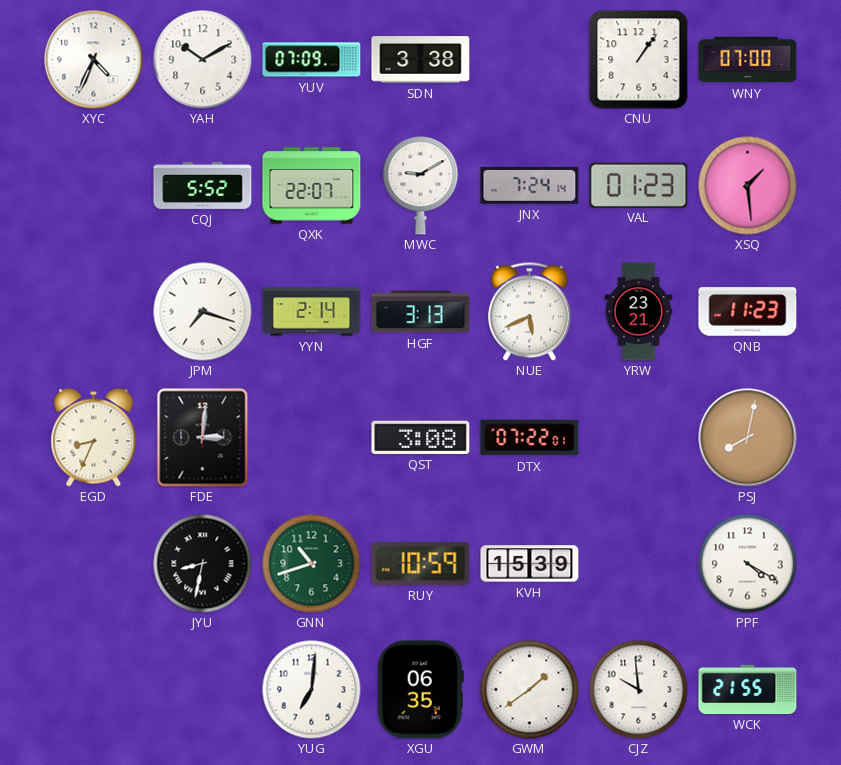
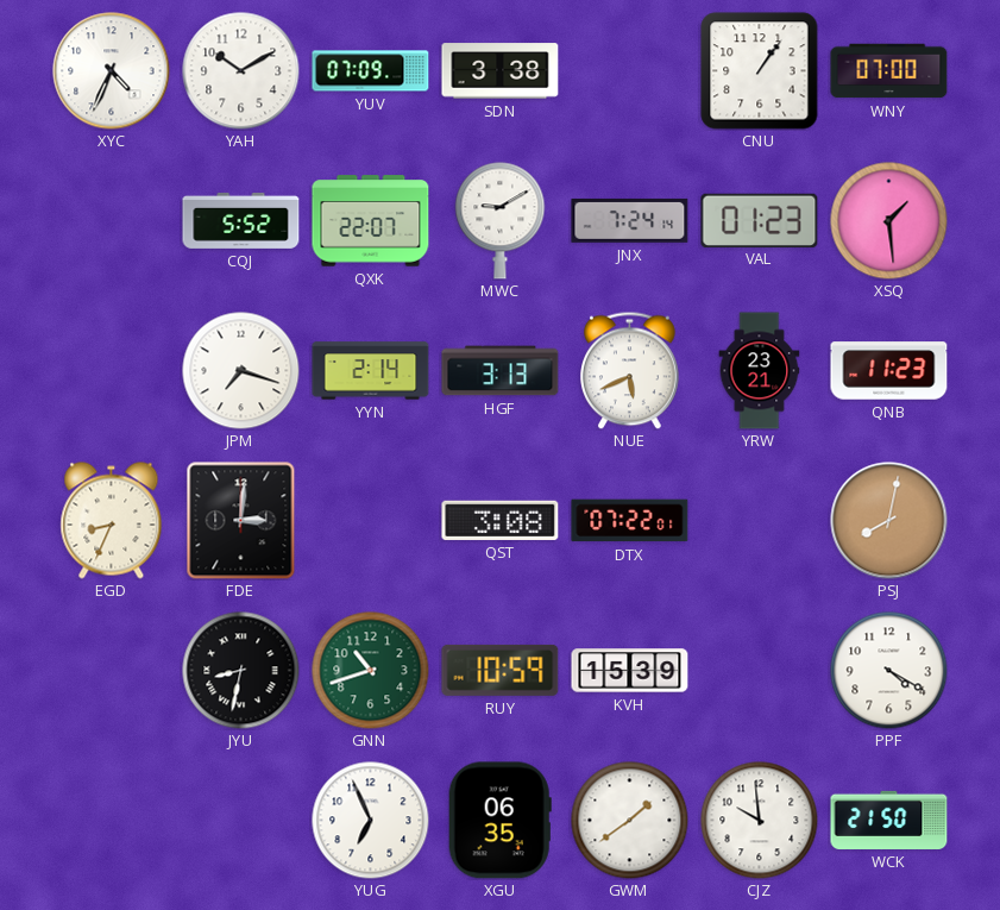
YUG: 7:01 -> 6:56 (371, 821)
WCK: 21:55 -> 21:50 (889, 820)
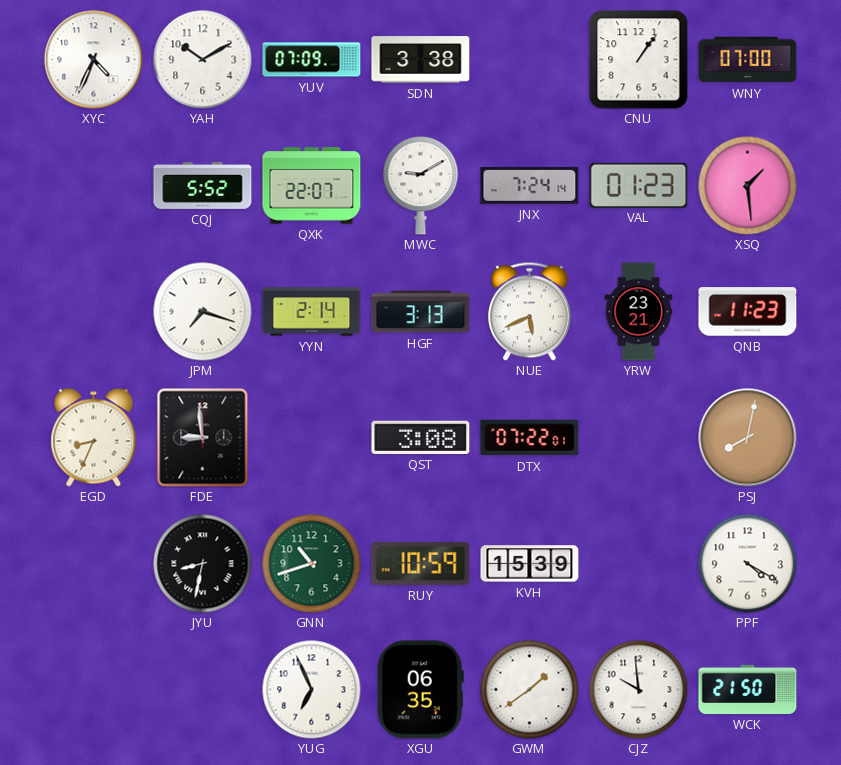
FDE: 3:01 -> 8:59 (203, 438)
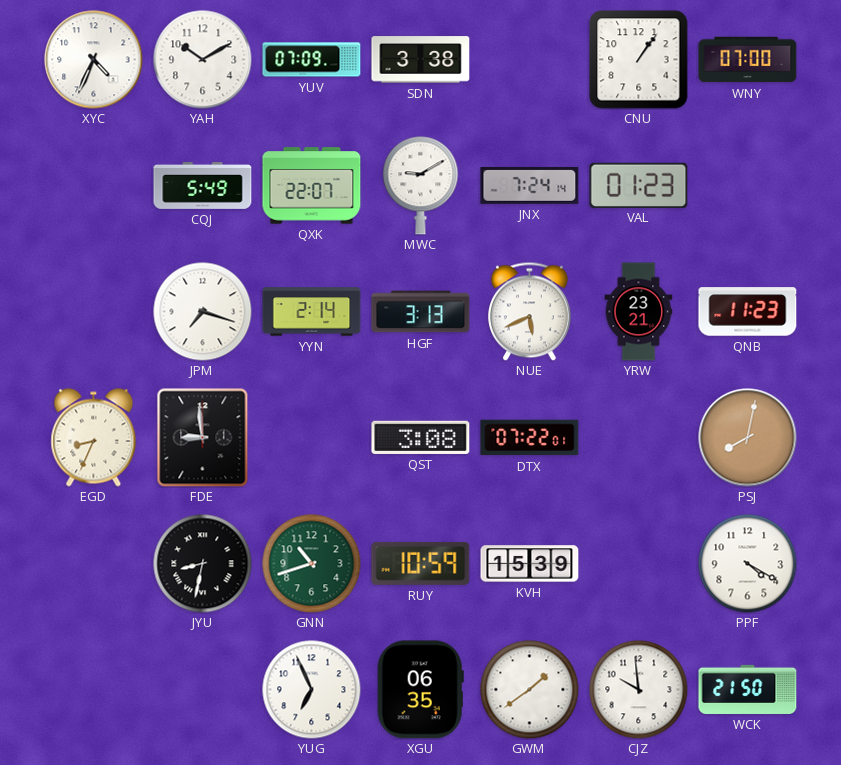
CQJ: 5:52 -> 5:49 (203, 185)
XSQ: 1:29 -> none (748, 186)
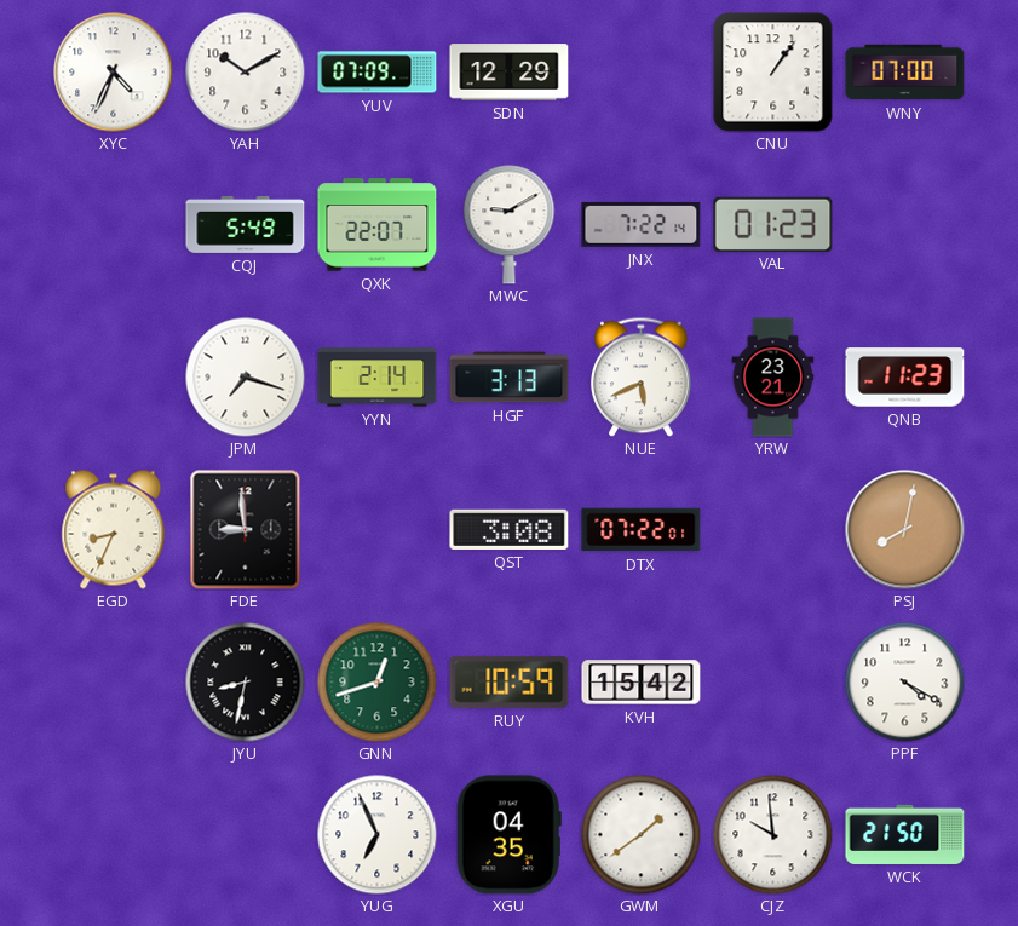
SDN: 3:38 -> 12:29 (510, 73)
JNX: 7:24 -> 7:22 (642, 224)
GNN: 10:42 -> 12:42 (378, 683)
KVH: 15:39 -> 15:42 (642, 683)
XGU: 06:35 -> 04:35 (508, 835)
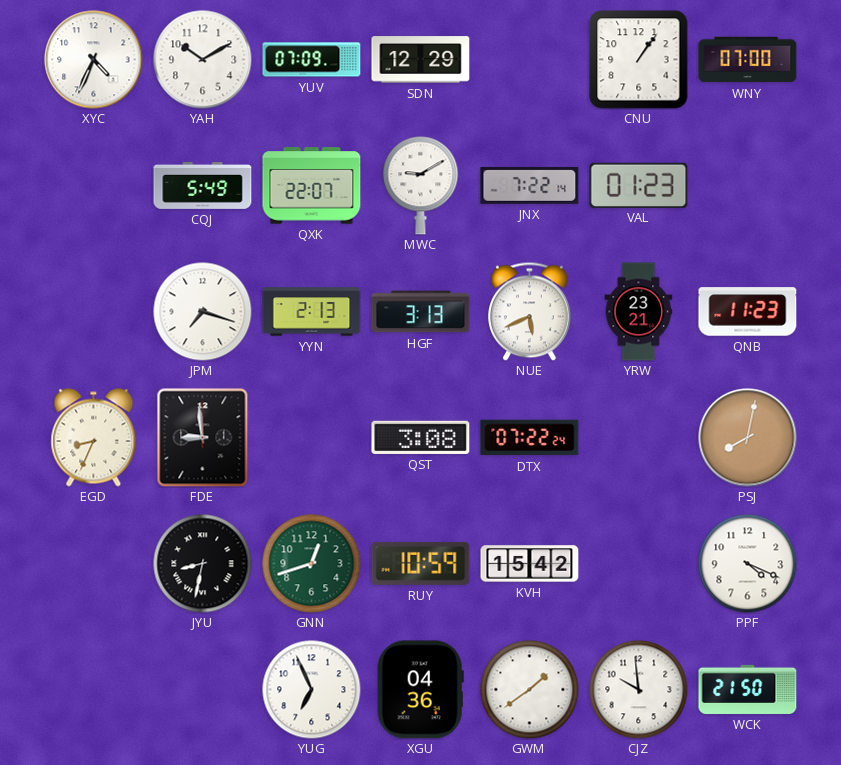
YYN: 2:14 -> 2:13 (312, 312)
DTX: 07:22:01 -> 07:22:24 (530, 438)
PPF: 4:20 -> 4:19 (748, 564)
XGU: 04:35 -> 04:36 (420, 690)
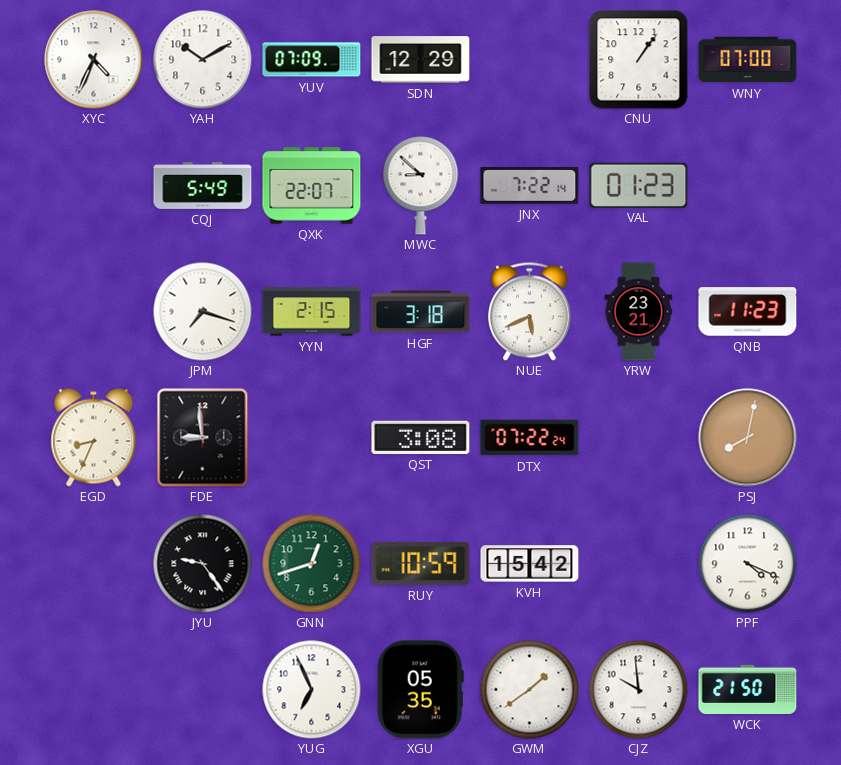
MWC: 9:10 -> 8:52 (421, 186)
YYN: 2:13 -> 2:15 (312, 312)
HGF: 3:13 -> 3:18 (421, 312)
JYU: 8:32 -> 9:24 (203, 564)
XGU: 04:36 -> 05:35 (420, 690)
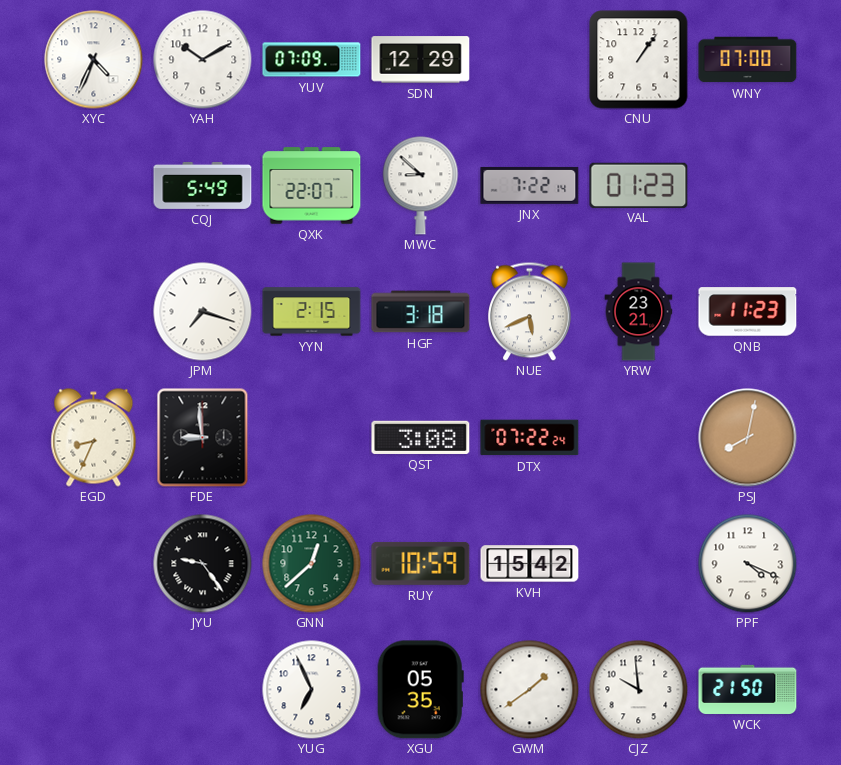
GNN: 12:42 -> 12:38 (312, 564)
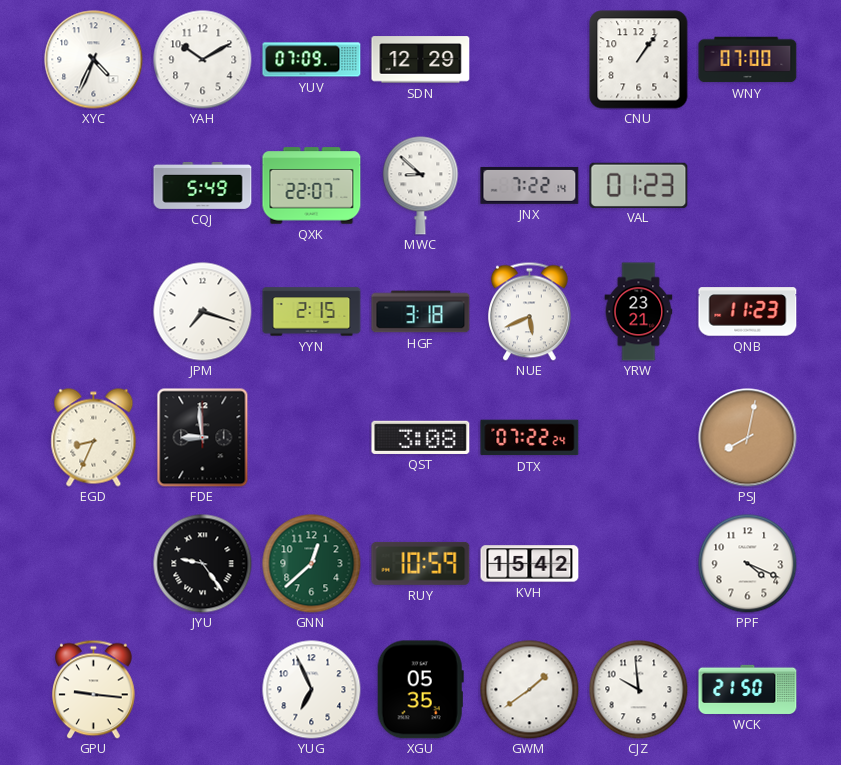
GPU: none -> 9:16 (94, 689)
